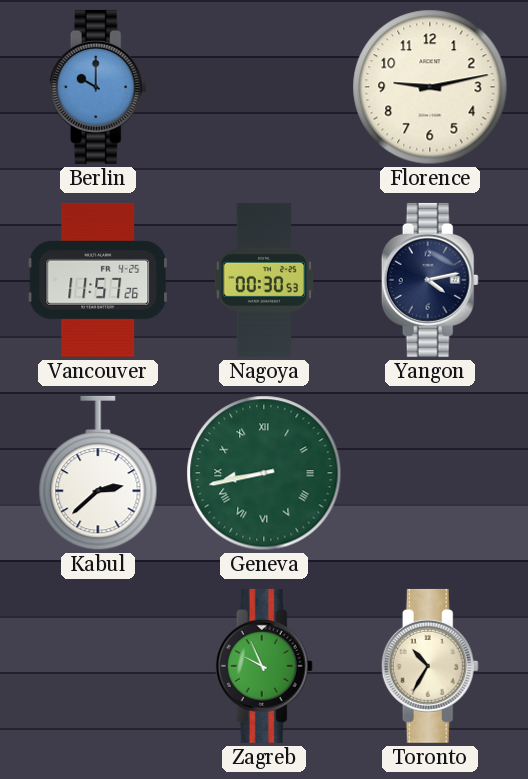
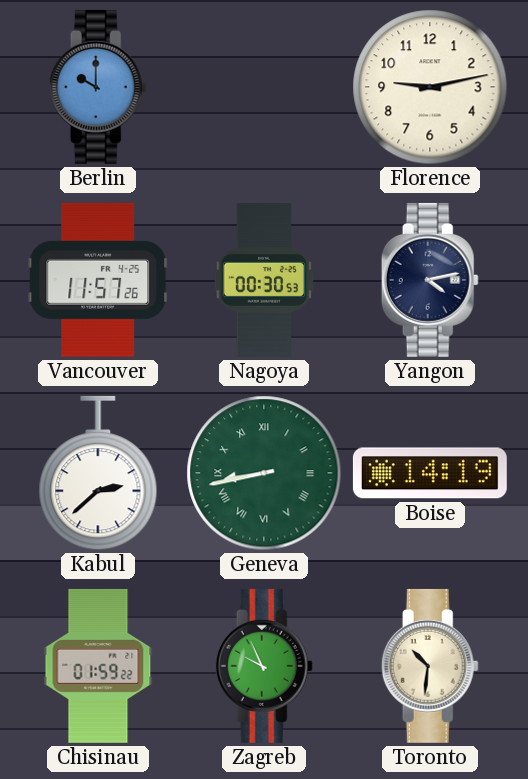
Boise: none -> 14:19 (430, 473)
Chisinau: none -> 01:59 (98, 666)
Toronto: 10:35 -> 10:31 (430, 666)
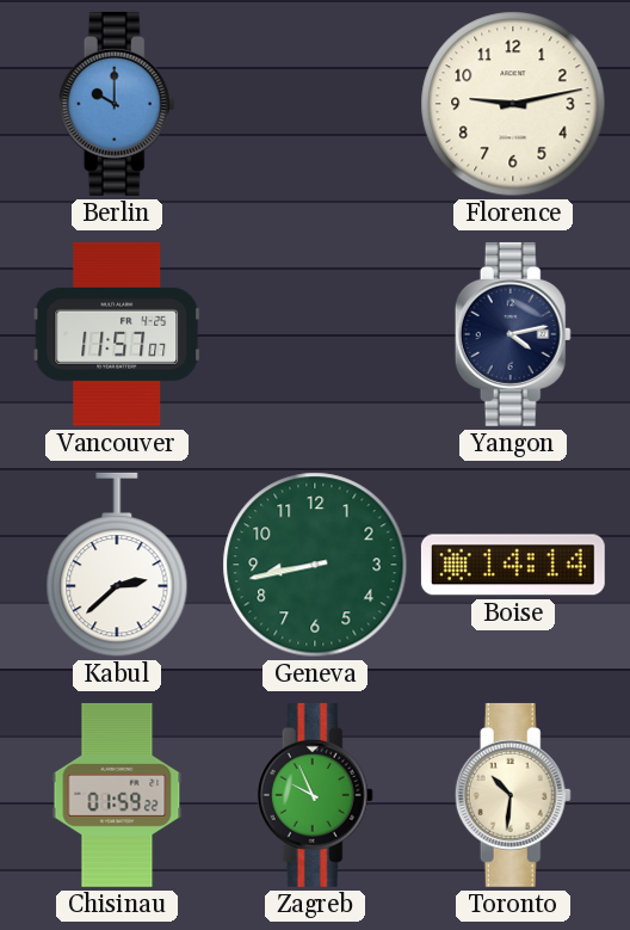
Vancouver: 11:57:26 -> 11:57:07 (117, 334)
Nagoya: 00:30 -> none (264, 280)
Geneva numerals: Roman -> Arabic (315, 565)
Boise: 14:19 -> 14:14 (513, 565)
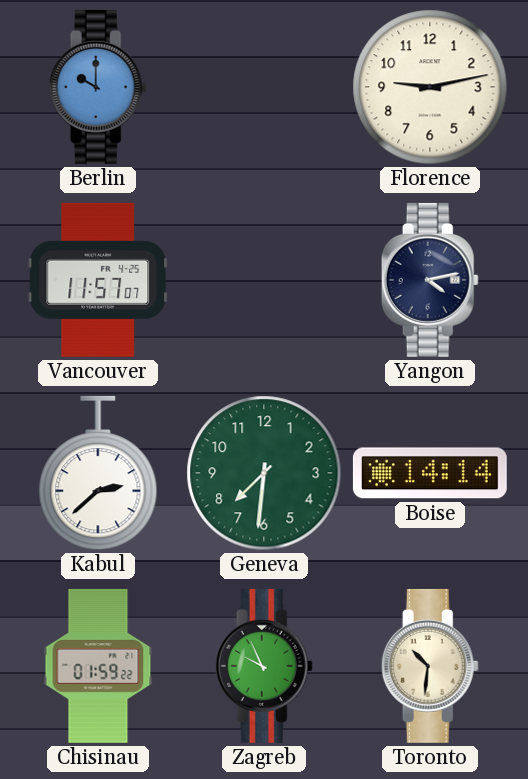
Geneva: 8:43 -> 7:31 (264, 473)
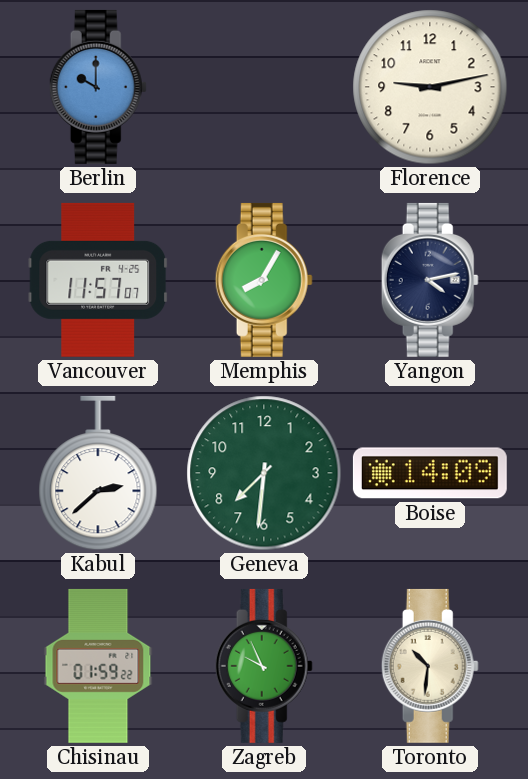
Memphis: none -> 8:05 (264, 280)
Boise: 14:14 -> 14:09 (430, 473)
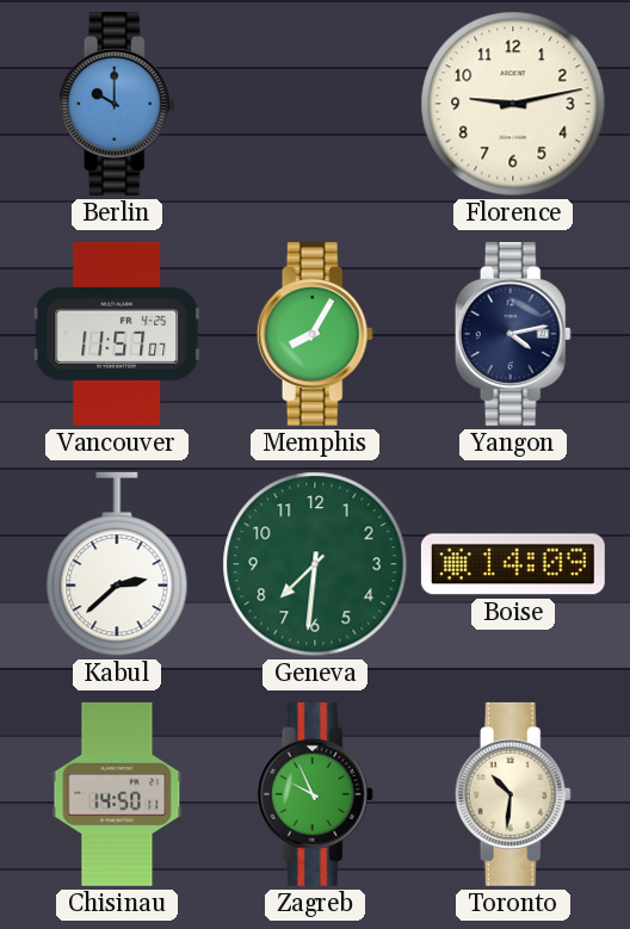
Chisinau: 01:59 -> 14:50 (117, 794)
